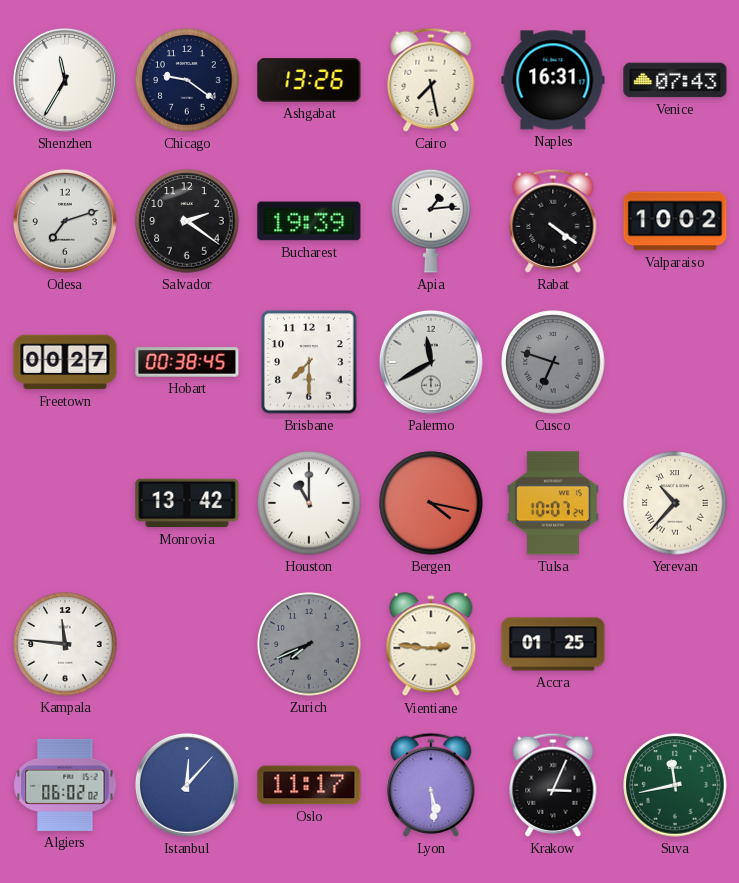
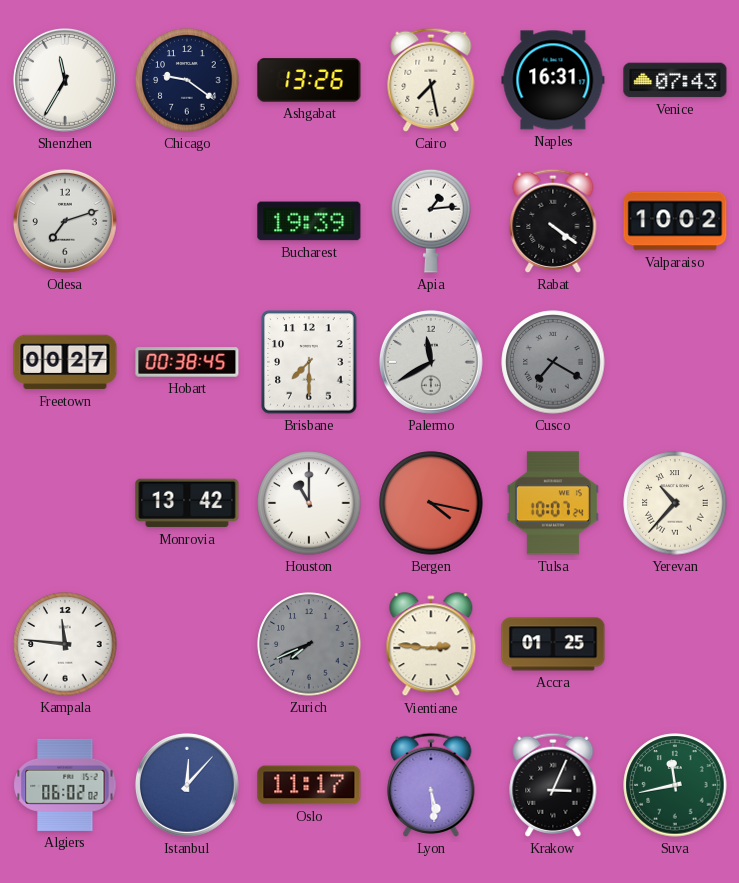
Salvador: 2:21 -> none (187, 221)
Cusco: 6:48 -> 7:20 (553, 362)
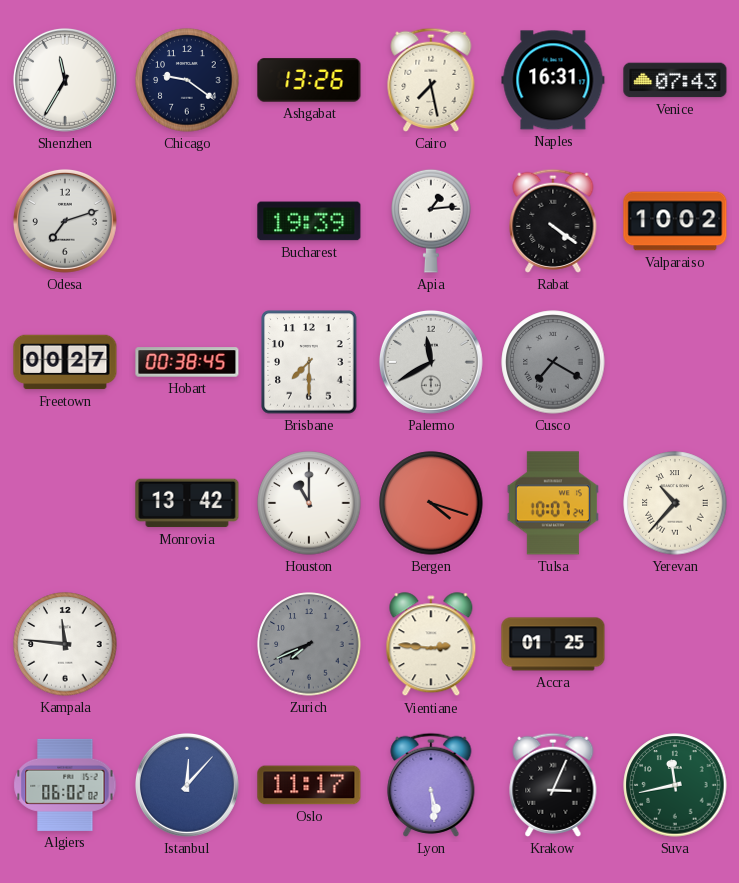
Bergen: 4:17 -> 4:18 (431, 503)
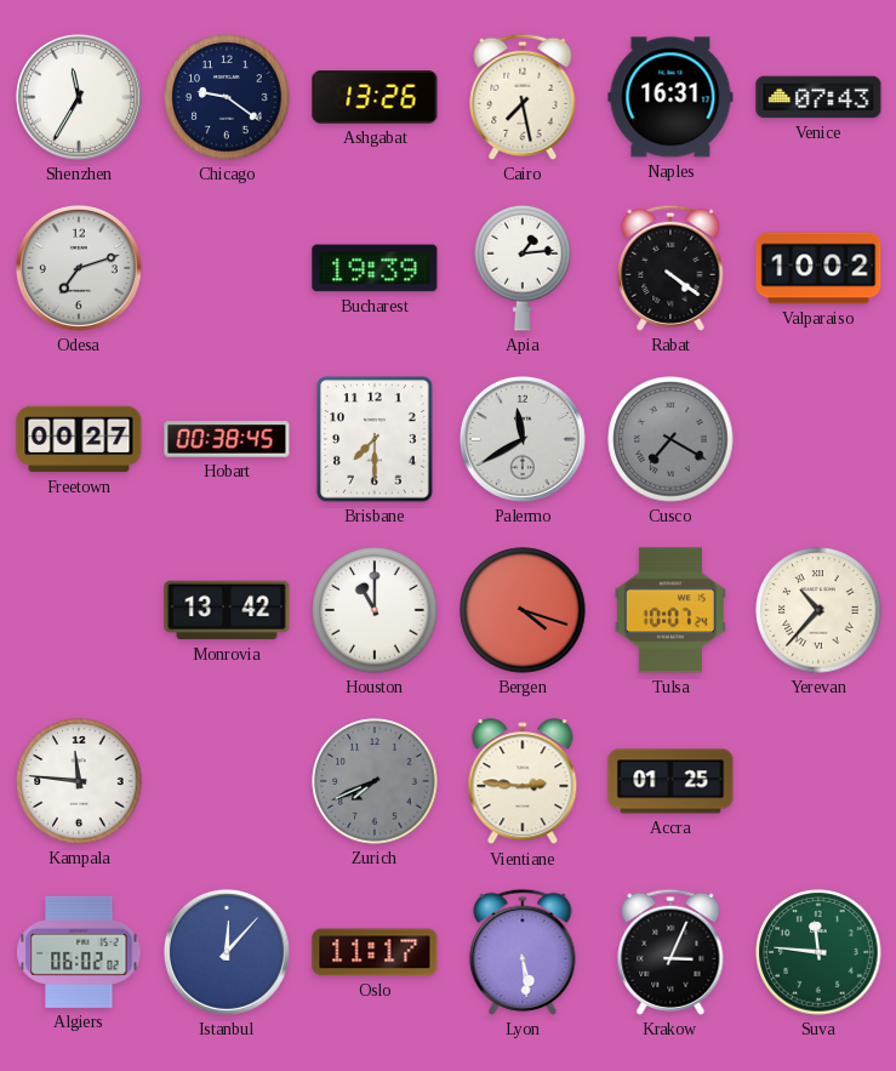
Suva: 11:43 -> 11:46 (818, 952)
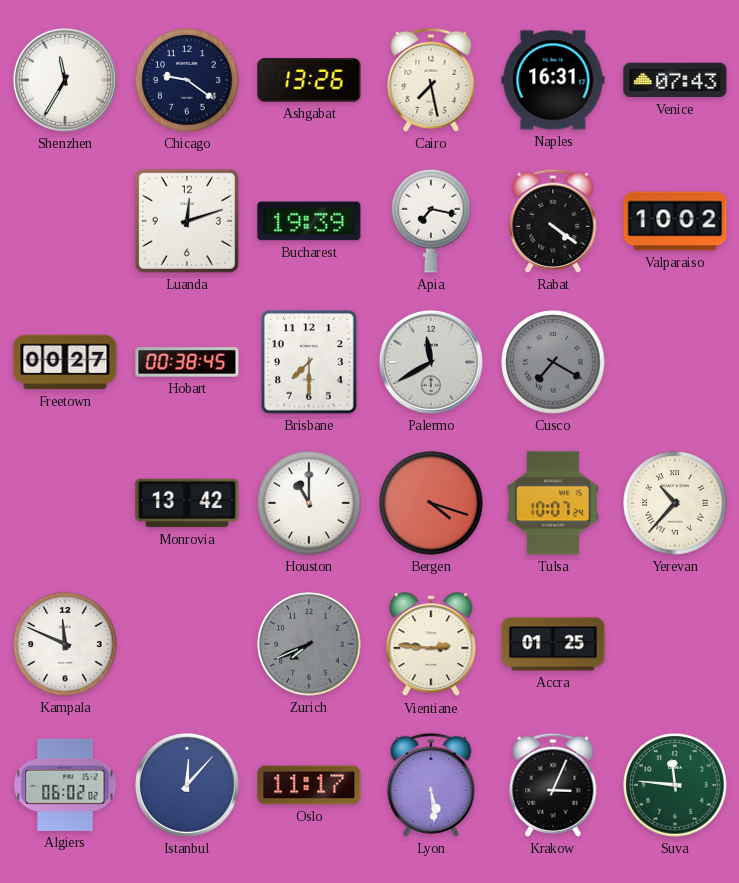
Odesa: 7:12 -> none (79, 268)
Luanda: none -> 12:12 (187, 221)
Apia: 1:14 -> 7:17 (431, 221)
Kampala: 11:46 -> 11:49 (65, 644)
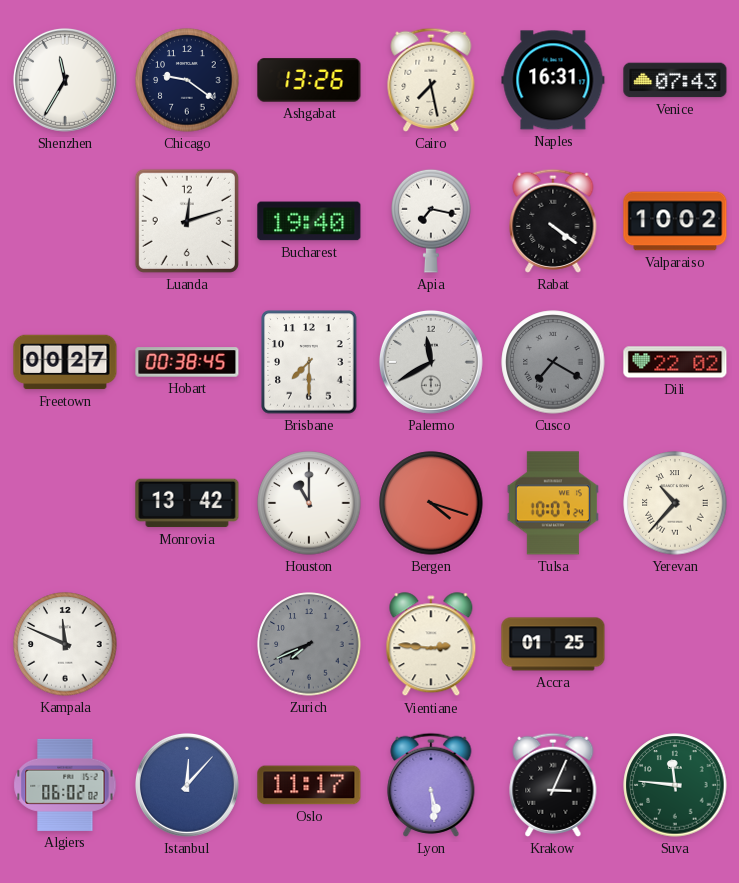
Bucharest: 19:39 -> 19:40 (309, 221)
Dili: none -> 22:02 (675, 362)
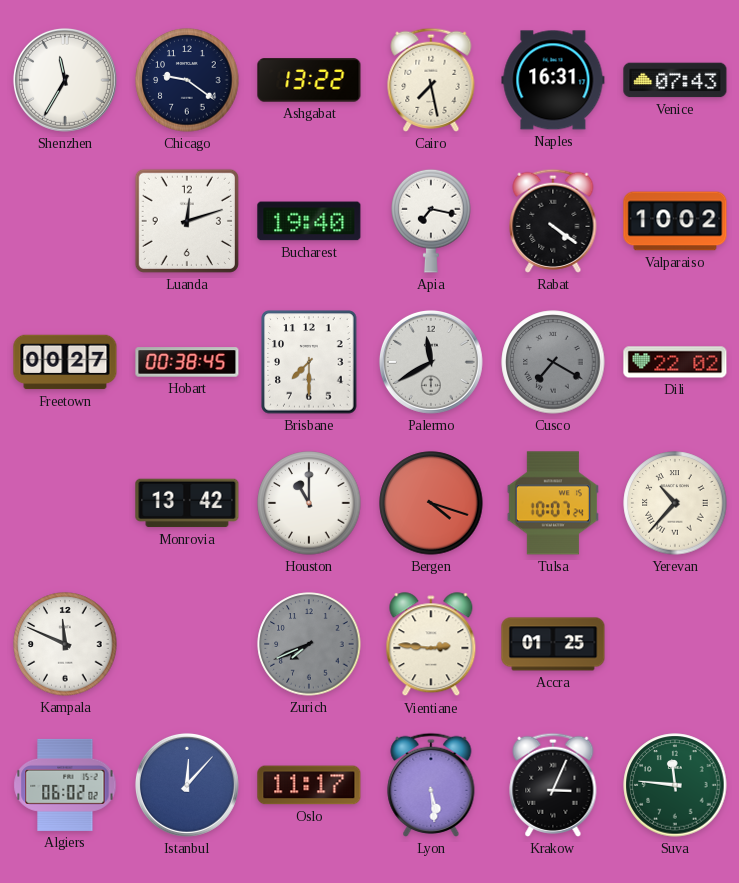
Ashgabat: 13:26 -> 13:22 (309, 80)
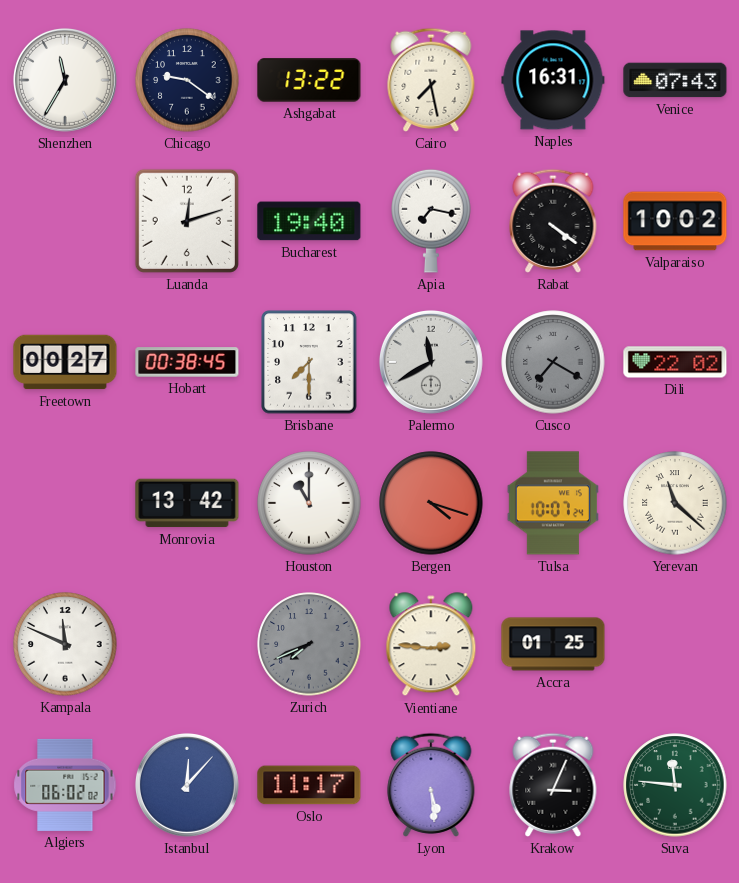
Yerevan: 10:37 -> 11:22 (675, 503)
